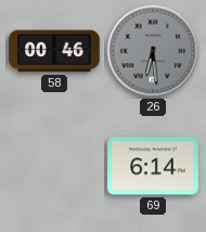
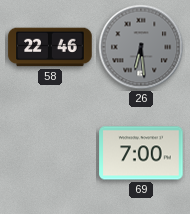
58: 00:46 -> 22:46 (50, 47)
69: 6:14 -> 7:00 (141, 153)
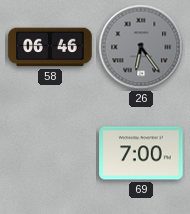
58: 22:46 -> 06:46 (50, 47)
26: 6:29 -> 6:24 (141, 47)
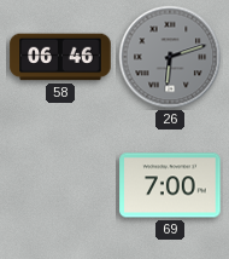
26: 6:24 -> 6:12 (170, 57)
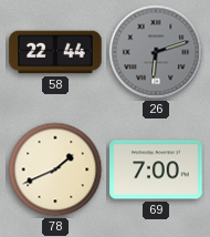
58: 06:46 -> 22:44 (55, 52)
78: none -> 1:41 (55, 169)
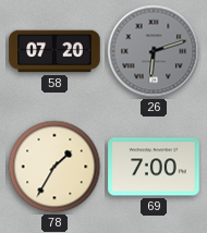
58: 22:44 -> 07:20 (54, 51)
78: 1:41 -> 1:35 (54, 167)
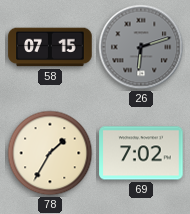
58: 07:20 -> 07:15 (50, 47)
69: 7:00 -> 7:02 (141, 153)
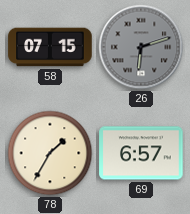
69: 7:02 -> 6:57 (141, 153)
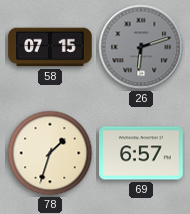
78: 1:35 -> 1:33 (50, 153)
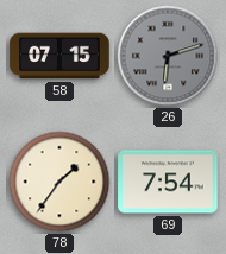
78: 1:33 -> 1:36 (59, 182)
69: 6:57 -> 7:54 (168, 182)
